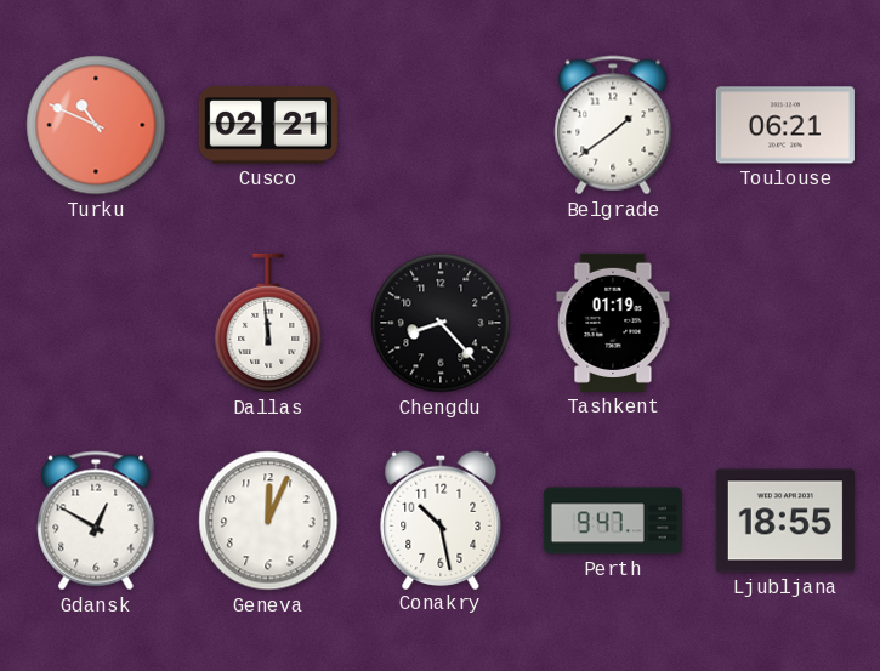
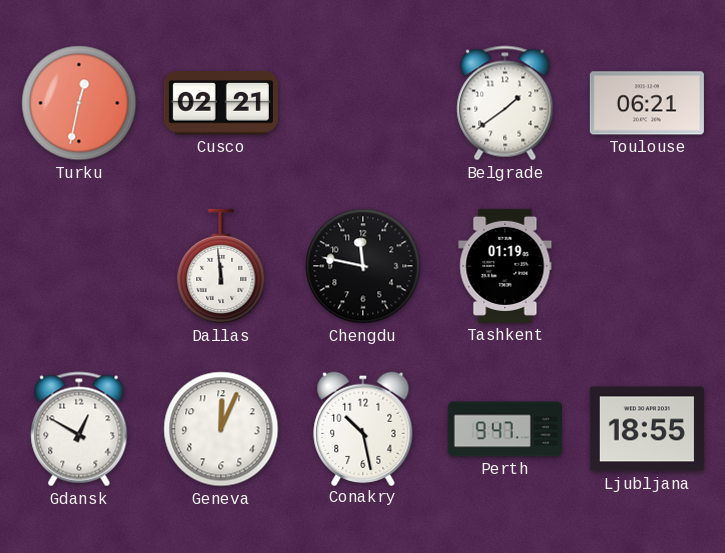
Turku: 10:49 -> 12:32 (79, 103)
Chengdu: 8:23 -> 11:47 (363, 266)
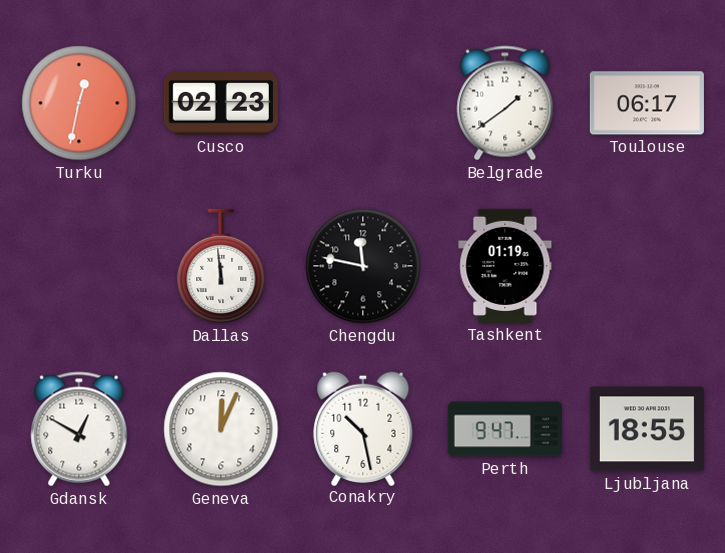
Cusco: 02:21 -> 02:23 (221, 103)
Toulouse: 06:21 -> 06:17 (647, 103)
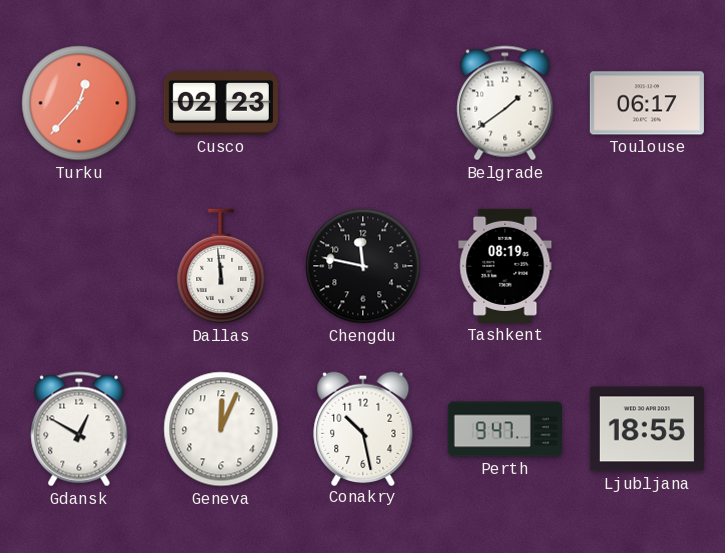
Turku: 12:32 -> 12:37 (79, 103)
Tashkent: 01:19 -> 08:19 (505, 266)
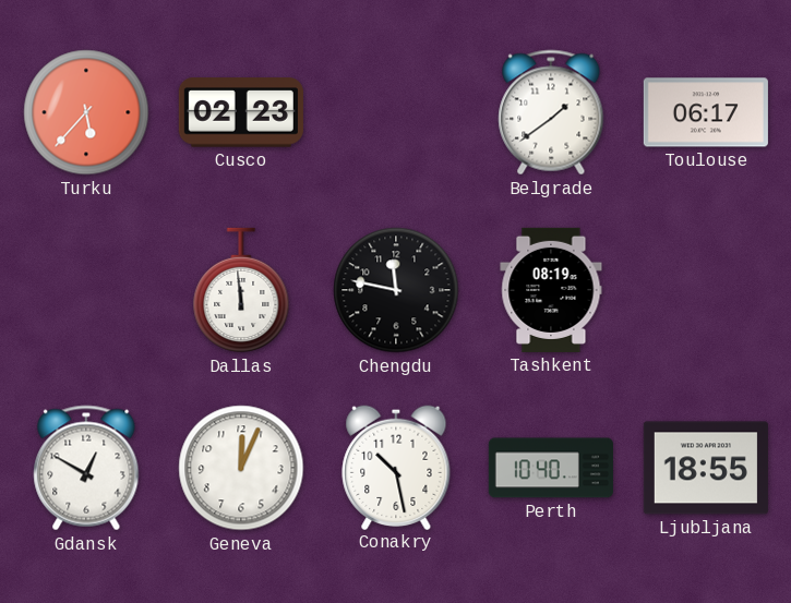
Turku: 12:37 -> 5:37 (86, 112)
Perth: 9:47 -> 10:40 (551, 468)
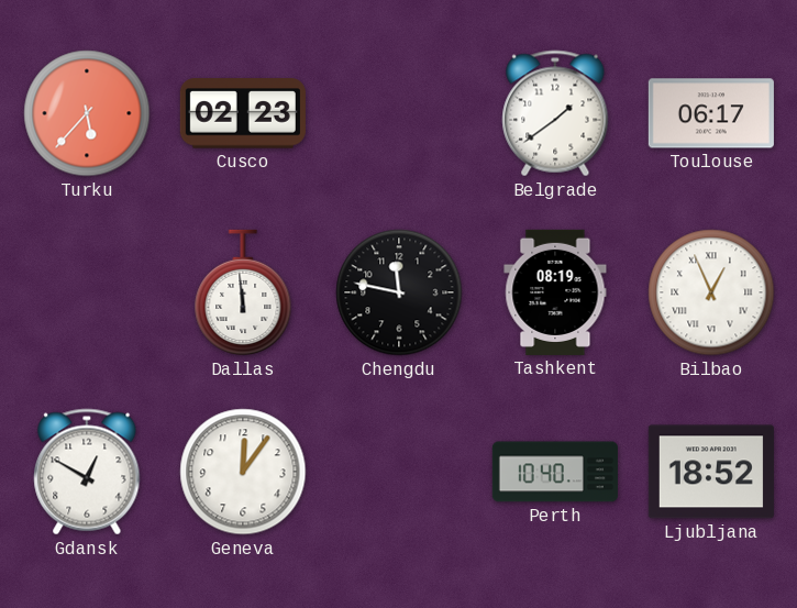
Bilbao: none -> 12:56 (711, 292)
Geneva: 12:04 -> 12:06 (243, 472)
Conakry: 10:28 -> none (396, 467)
Ljubljana: 18:55 -> 18:52 (711, 472)
